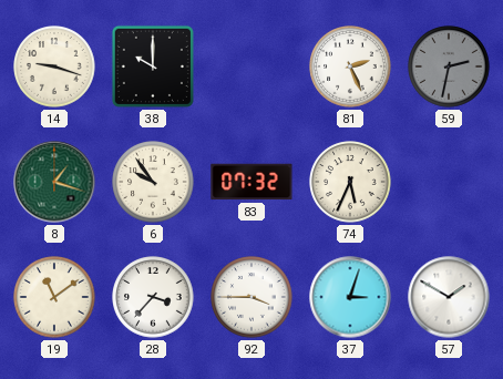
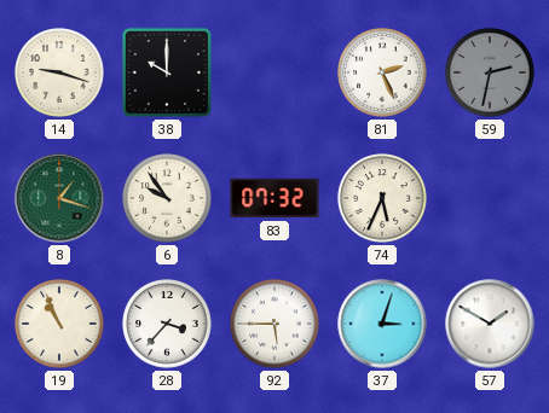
19: 11:09 -> 10:56 (59, 324)
92: 3:45 -> 5:45 (274, 324)
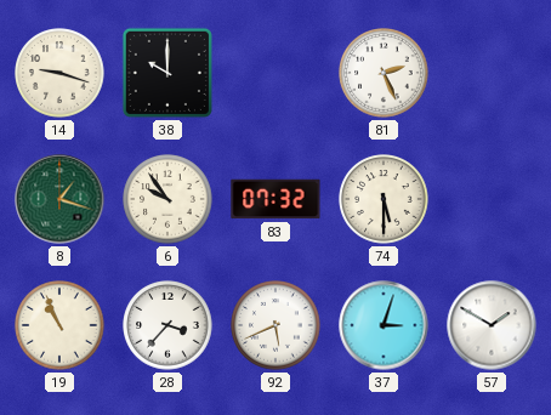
59: 2:32 -> none (490, 72)
74: 5:34 -> 5:30 (384, 199)
92: 5:45 -> 5:41 (275, 325)
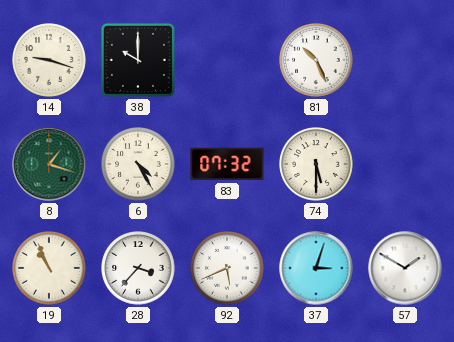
81: 2:26 -> 10:26 (316, 60)
6: 9:54 -> 4:25 (138, 164)
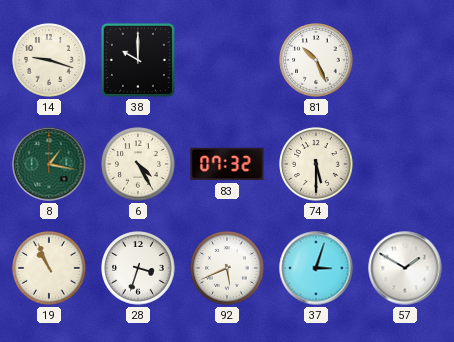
8: 1:18 -> 1:17 (49, 164)
28: 3:37 -> 3:33 (138, 268)
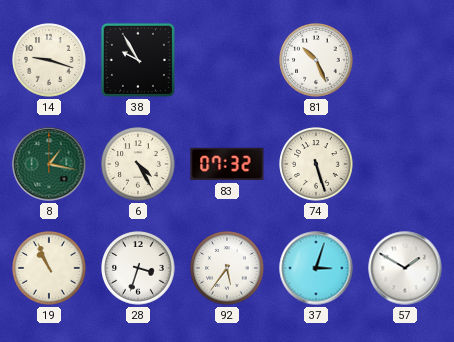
38: 10:00 -> 9:55 (138, 60)
74: 5:30 -> 5:27 (316, 164)
92: 5:41 -> 5:36 (227, 268)
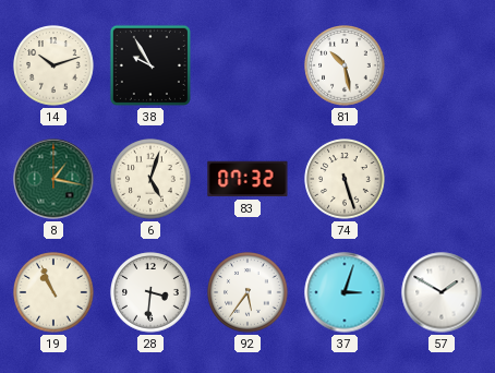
14: 9:18 -> 10:12 (53, 65)
81: 10:26 -> 10:28 (345, 65)
6: 4:25 -> 5:03 (150, 179)
28: 3:33 -> 3:31 (150, 292)
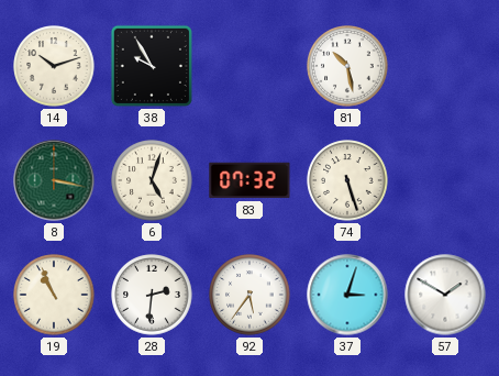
8: 1:17 -> 3:17 (54, 180)
28: 3:31 -> 2:31 (152, 295)
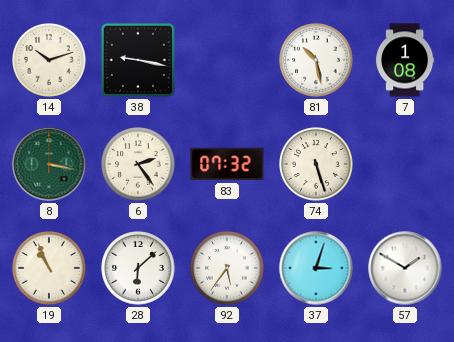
38: 9:55 -> 9:17 (138, 60)
7: none -> 1:08 (405, 60)
6: 5:03 -> 2:24 (138, 164)
28: 2:31 -> 6:08 (138, 268)
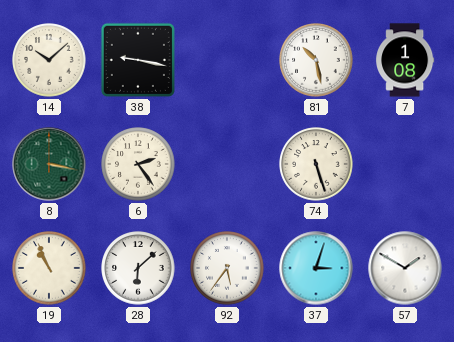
14: 10:12 -> 10:08 (49, 60)
83: 07:32 -> none (227, 164)
